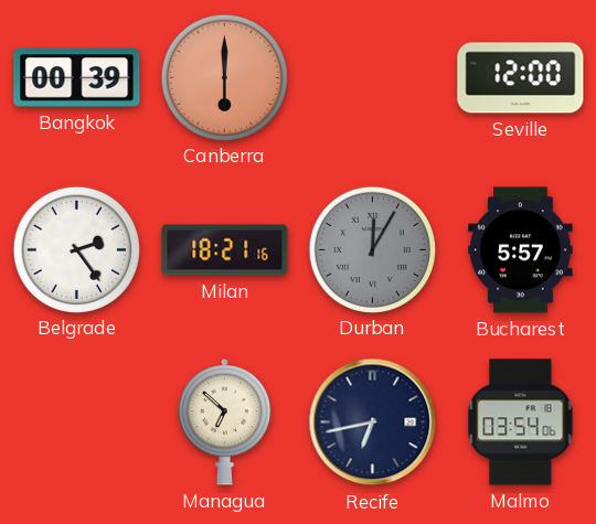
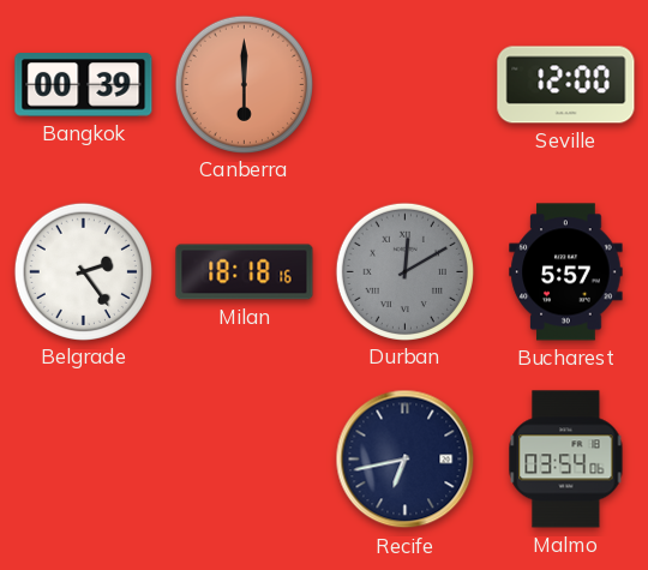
Milan: 18:21 -> 18:18 (245, 272)
Durban: 12:05 -> 12:10 (404, 271)
Managua: 6:52 -> none (225, 421)
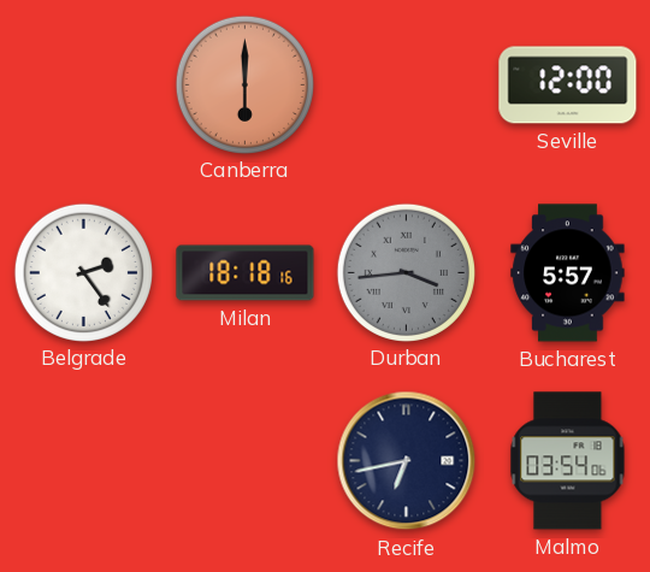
Bangkok: 00:39 -> none (84, 85)
Durban: 12:10 -> 3:44 (406, 272)
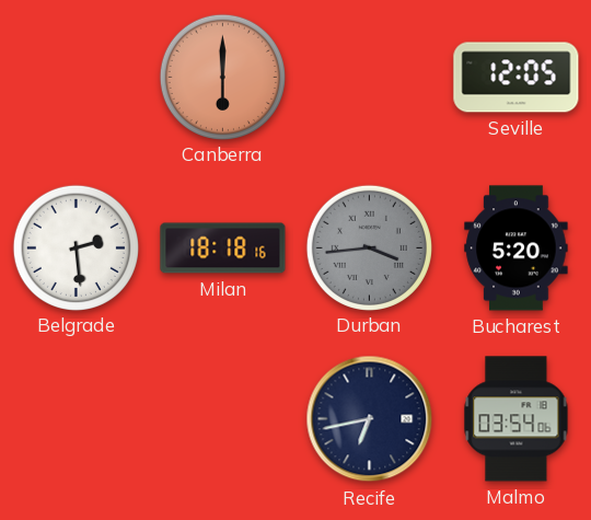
Seville: 12:00 -> 12:05 (517, 78)
Belgrade: 2:24 -> 2:29 (76, 247)
Bucharest: 5:57 -> 5:20 (517, 249)
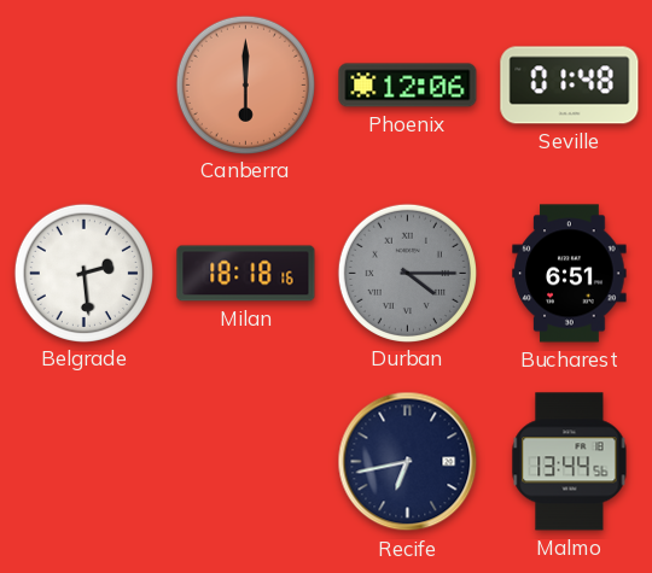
Phoenix: none -> 12:06 (408, 86)
Seville: 12:05 -> 01:48 (570, 86)
Durban: 3:44 -> 4:15 (407, 273)
Bucharest: 5:20 -> 6:51 (570, 274)
Malmo: 03:54 -> 13:44 (570, 462)
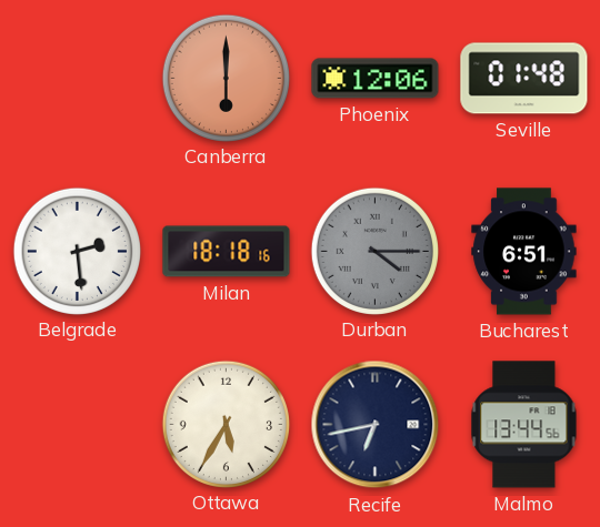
Ottawa: none -> 5:35 (226, 424)
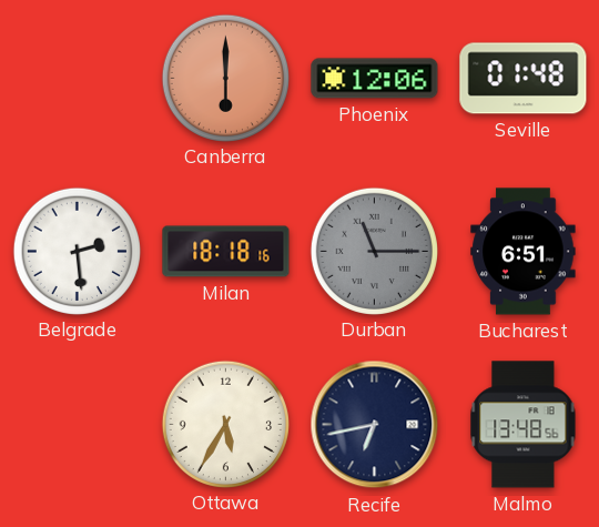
Durban: 4:15 -> 11:15 (374, 251)
Malmo: 13:44 -> 13:48 (524, 425)
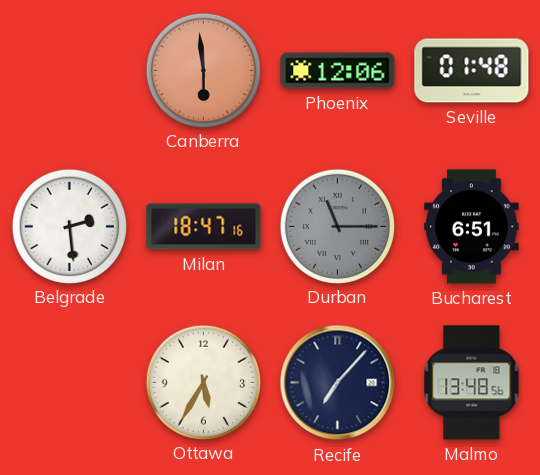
Canberra: 6:00 -> 5:59 (203, 70)
Milan: 18:18 -> 18:47 (204, 227)
Recife: 6:43 -> 7:07 (338, 383)
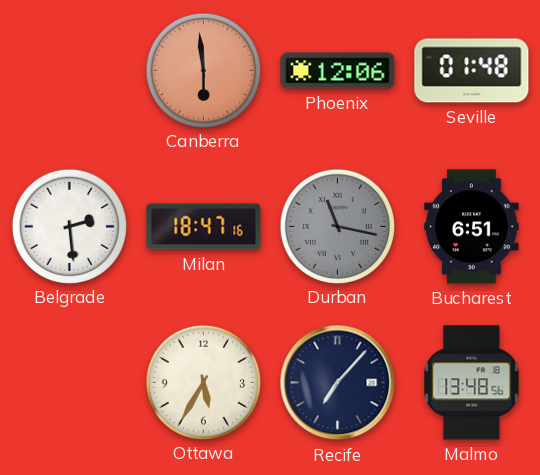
Durban: 11:15 -> 11:17 (337, 226)
